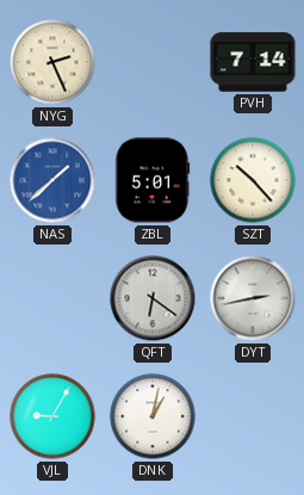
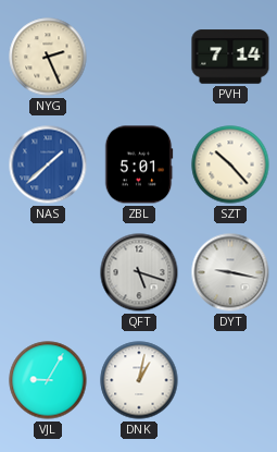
QFT: 6:21 -> 5:18 (139, 272)
DYT: 2:43 -> 9:17 (230, 272)
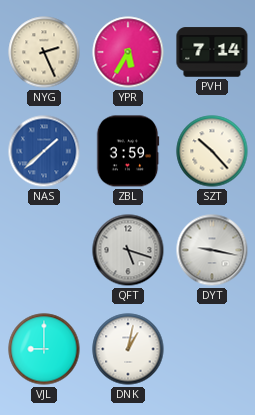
YPR: none -> 5:35 (128, 52)
ZBL: 5:01 -> 3:59 (128, 151)
VJL: 9:05 -> 9:00 (44, 349)
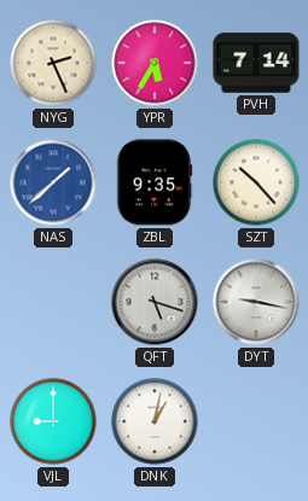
ZBL: 3:59 -> 9:35 (155, 182)
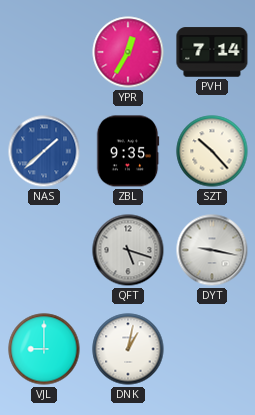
NYG: 2:26 -> none (53, 63)
YPR: 5:35 -> 12:35 (128, 52)
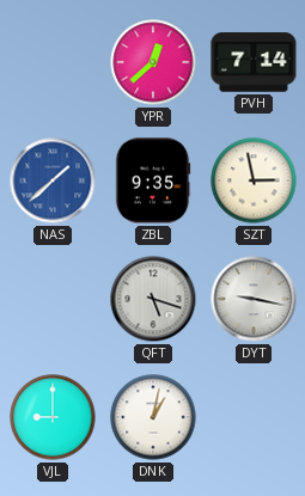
YPR: 12:35 -> 12:38 (153, 62)
SZT: 10:23 -> 2:58 (254, 180)
